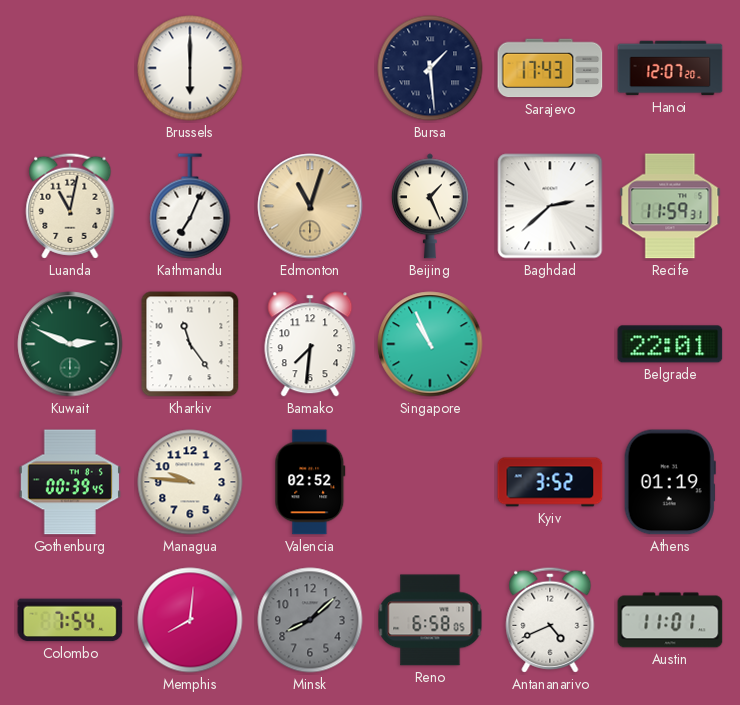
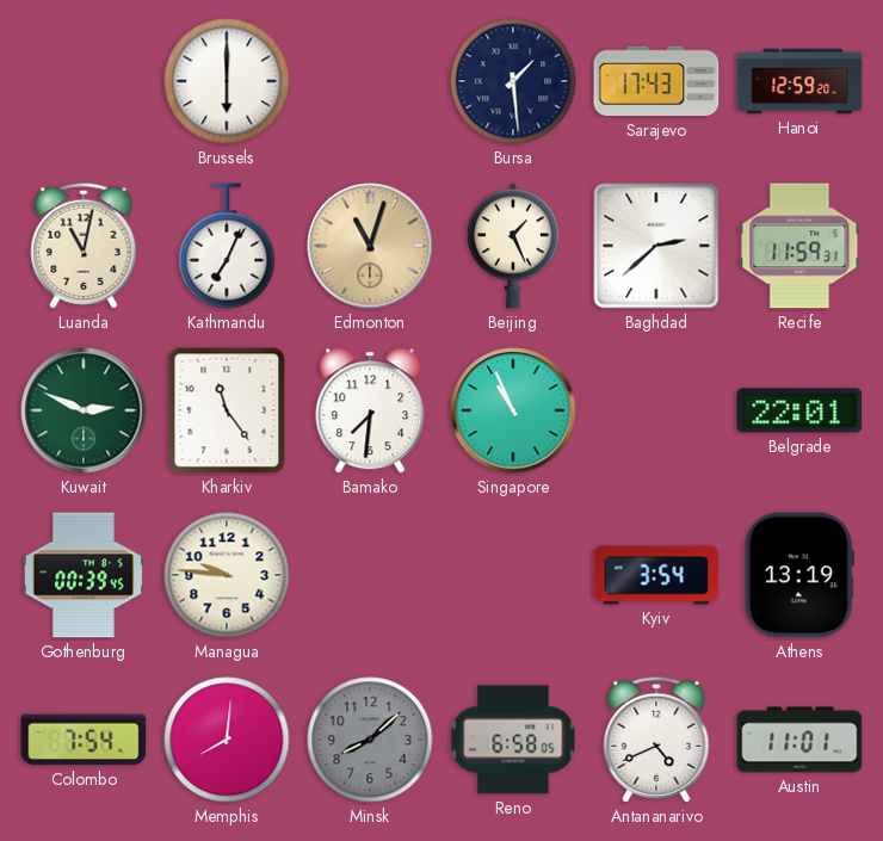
Hanoi: 12:07 -> 12:59 (799, 81)
Valencia: 02:52 -> none (310, 482)
Kyiv: 3:52 -> 3:54 (656, 575)
Athens: 01:19 -> 13:19 (799, 575)
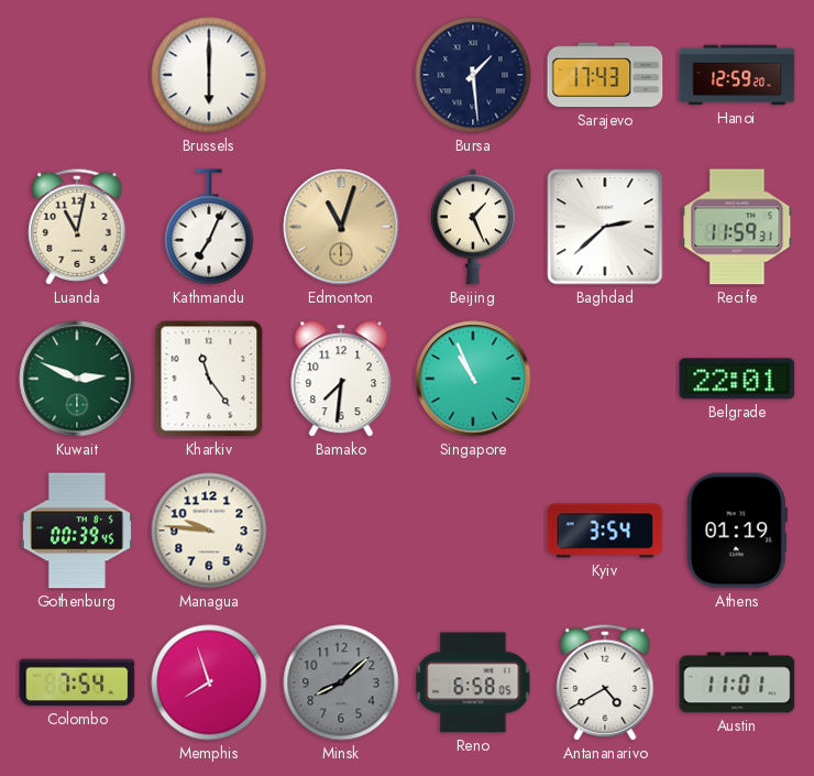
Athens: 13:19 -> 01:19 (737, 531)
Memphis: 8:01 -> 7:57 (209, 682)
Antananarivo: 4:41 -> 4:40 (605, 682)
